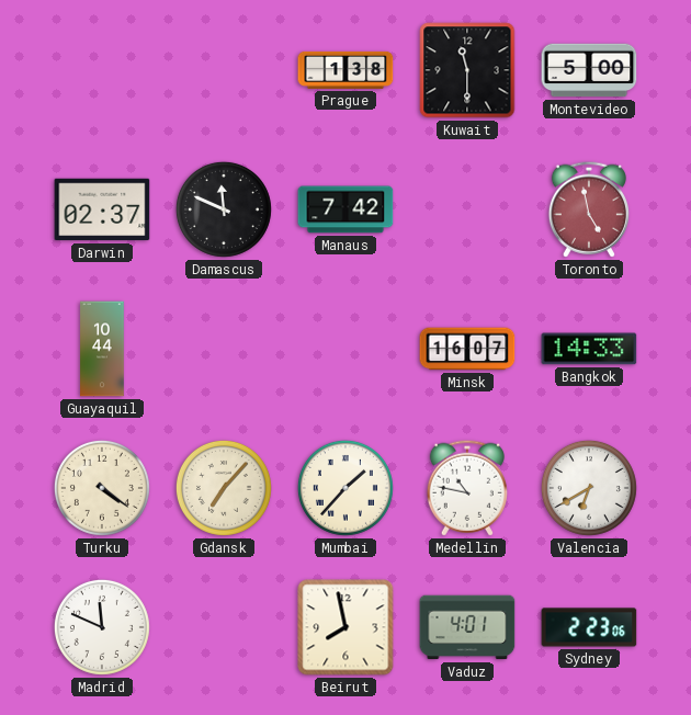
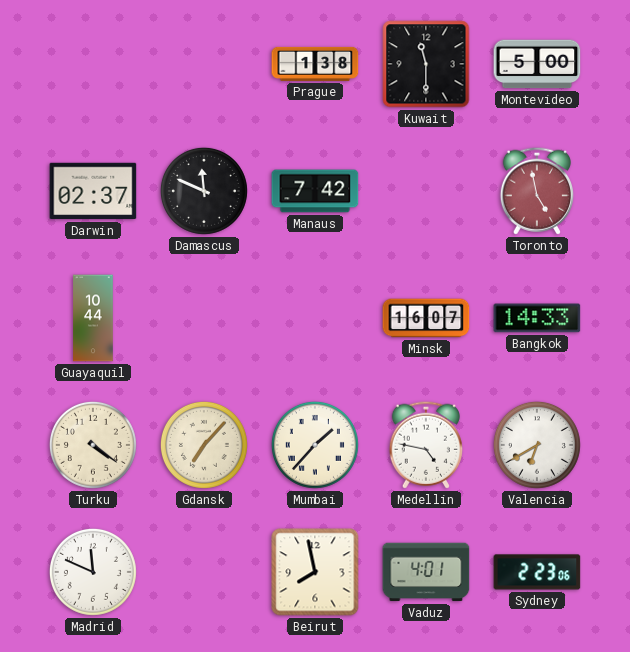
Medellin: 10:47 -> 4:47 (426, 445)
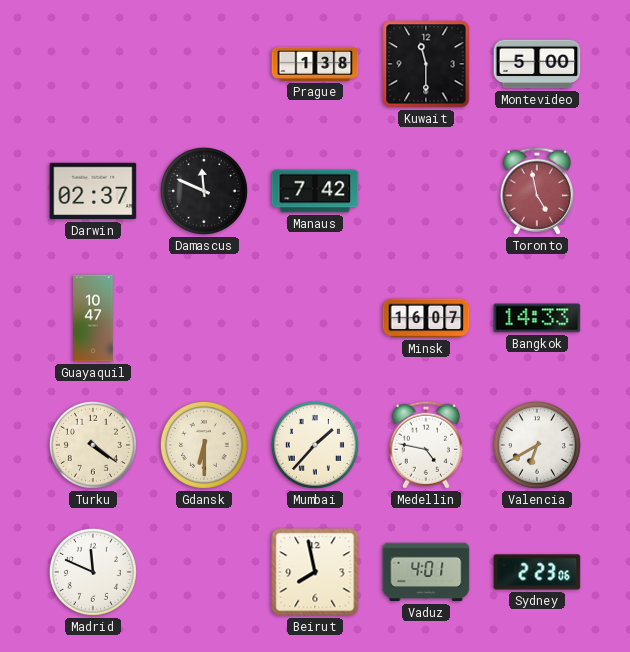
Guayaquil: 10:44 -> 10:47 (93, 318)
Gdansk: 7:07 -> 6:30 (204, 445)
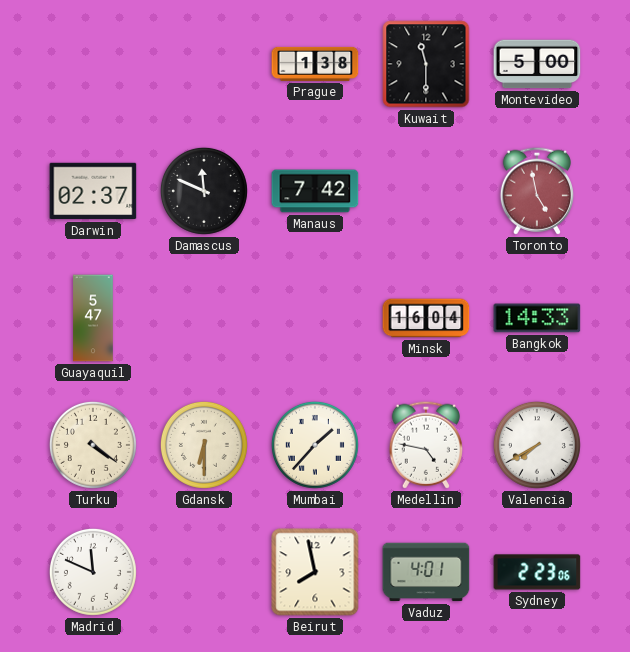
Guayaquil: 10:47 -> 5:47 (93, 318)
Minsk: 16:07 -> 16:04 (426, 318)
Valencia: 6:40 -> 7:40 (537, 445)
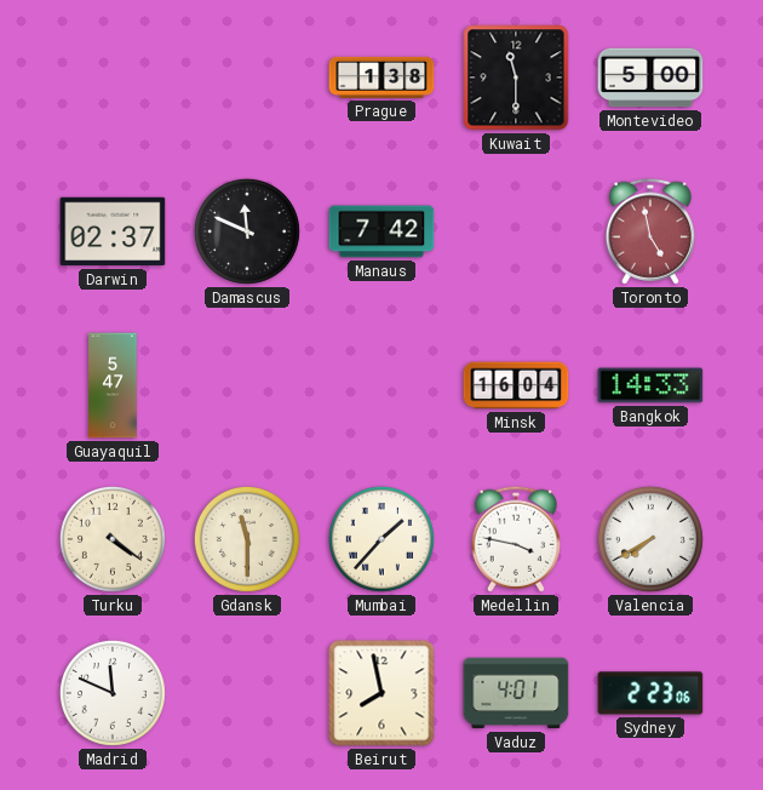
Gdansk: 6:30 -> 11:30 (247, 539)
Medellin: 4:47 -> 3:47 (516, 539)
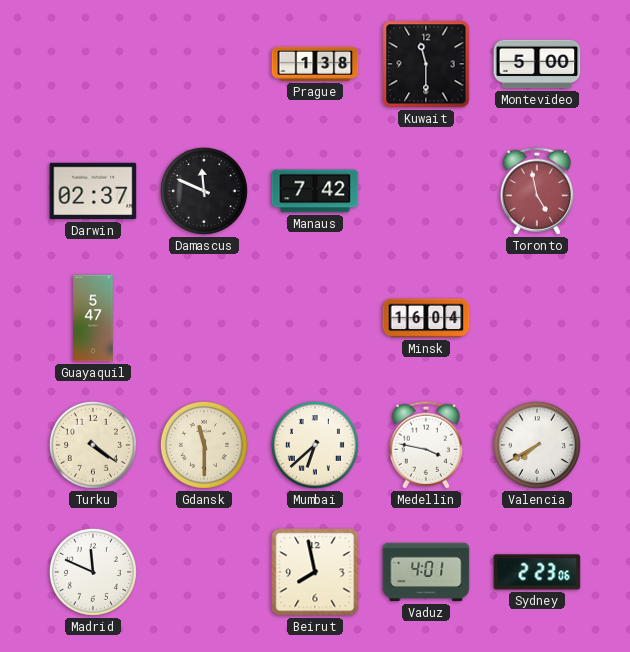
Bangkok: 14:33 -> none (650, 385)
Mumbai: 1:37 -> 6:38 (315, 445)
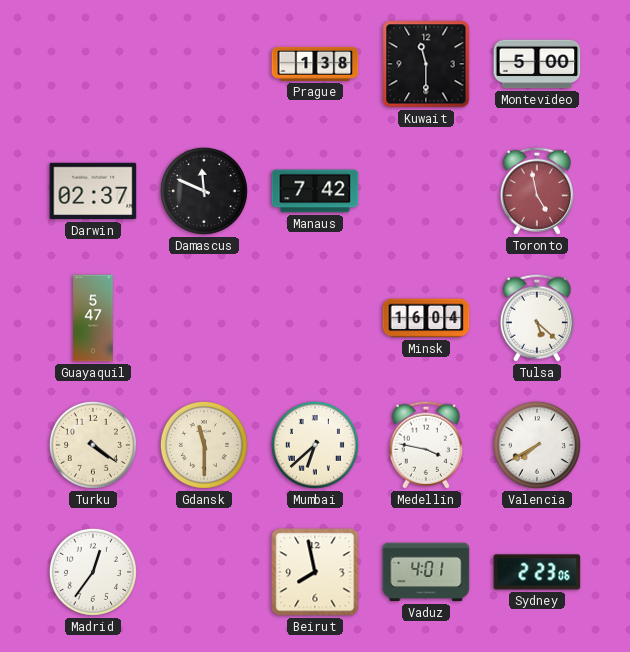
Tulsa: none -> 5:22 (537, 318)
Madrid: 11:49 -> 12:36 (93, 572)
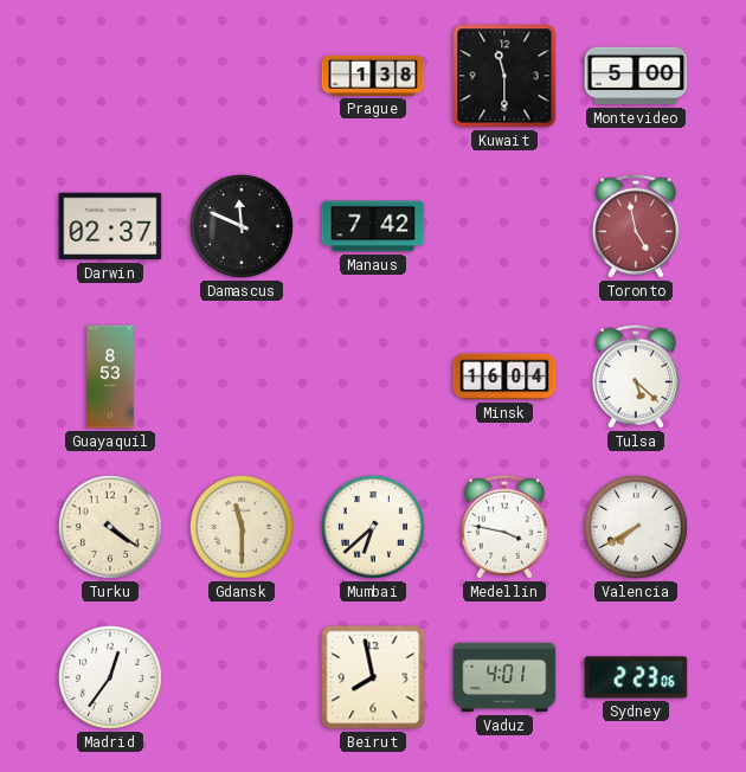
Guayaquil: 5:47 -> 8:53 (110, 377)
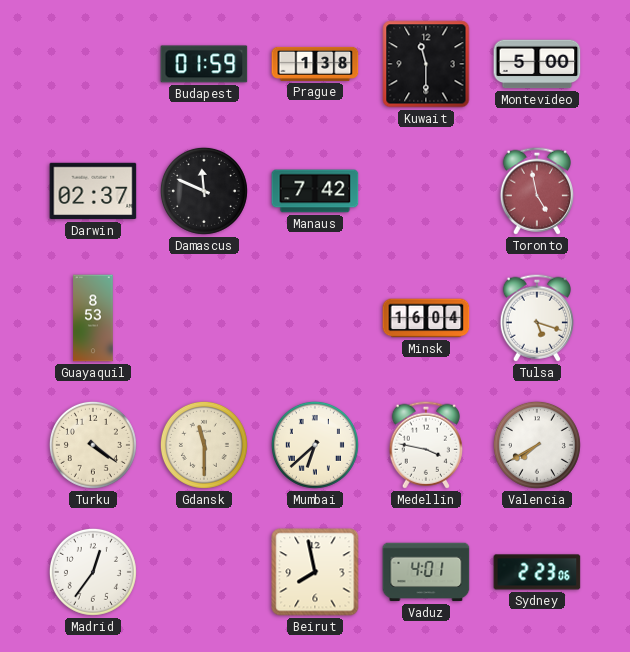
Budapest: none -> 01:59 (204, 64)
Tulsa: 5:22 -> 5:18 (537, 318)
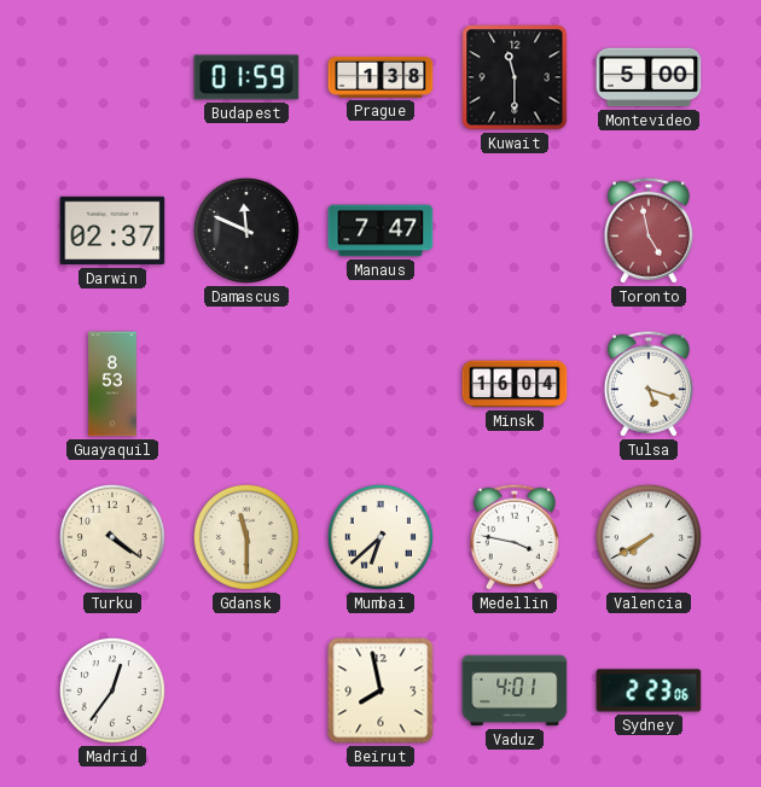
Manaus: 7:42 -> 7:47 (380, 231)
